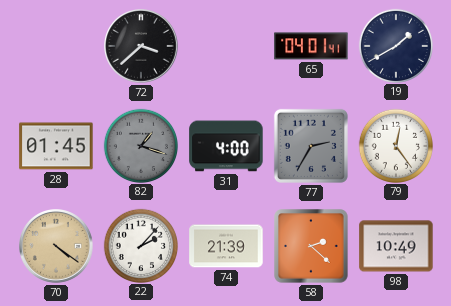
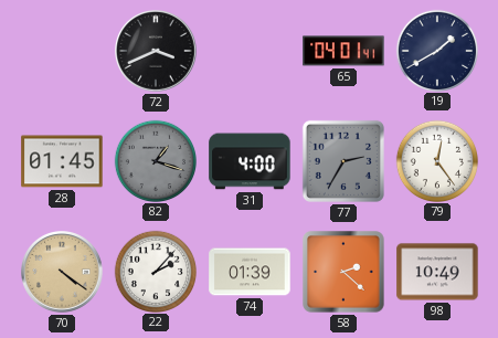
72: 3:38 -> 3:41 (157, 52)
74: 21:39 -> 01:39 (250, 272)
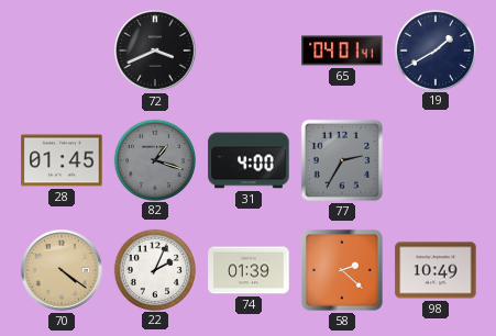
79: 12:24 -> none (436, 160)
22: 2:07 -> 2:04 (154, 269)
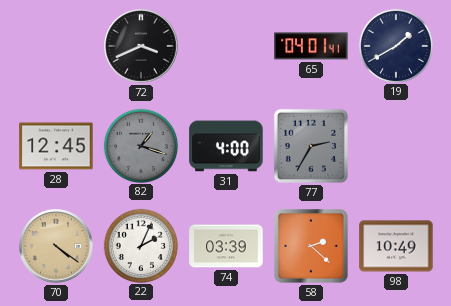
28: 01:45 -> 12:45 (56, 146)
74: 01:39 -> 03:39 (226, 246)
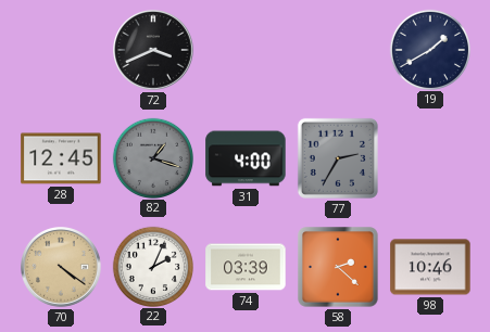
65: 04:01 -> none (311, 46)
98: 10:49 -> 10:46 (430, 267)
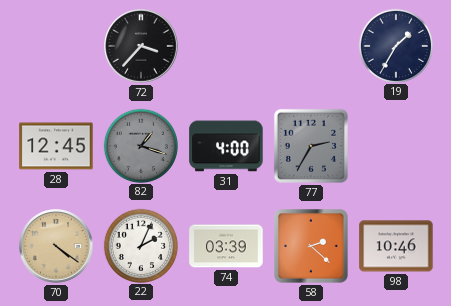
72: 3:41 -> 3:37 (142, 47)
19: 1:40 -> 1:35 (395, 45)
